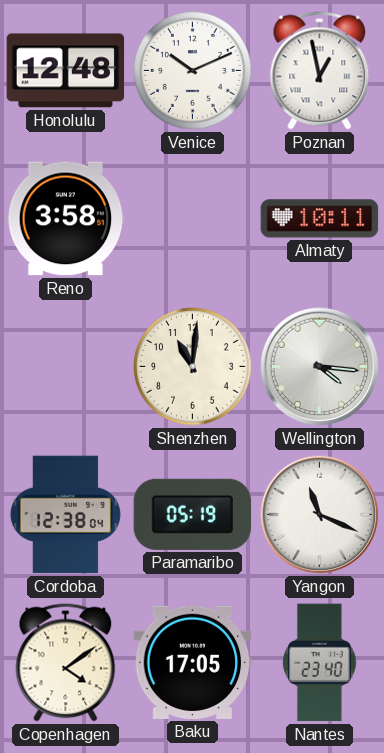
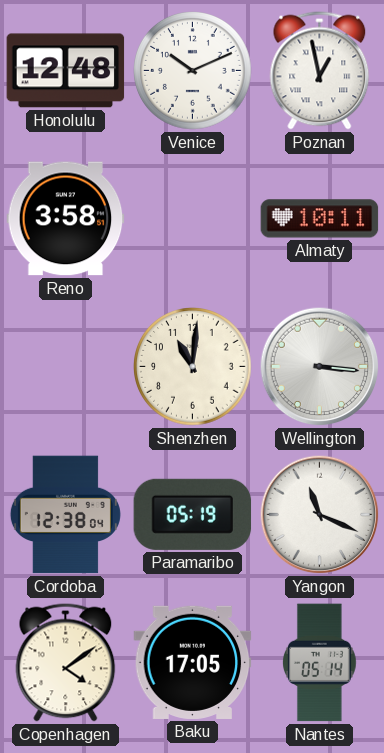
Wellington: 4:16 -> 3:16 (320, 367)
Nantes: 23:40 -> 05:14 (320, 663)
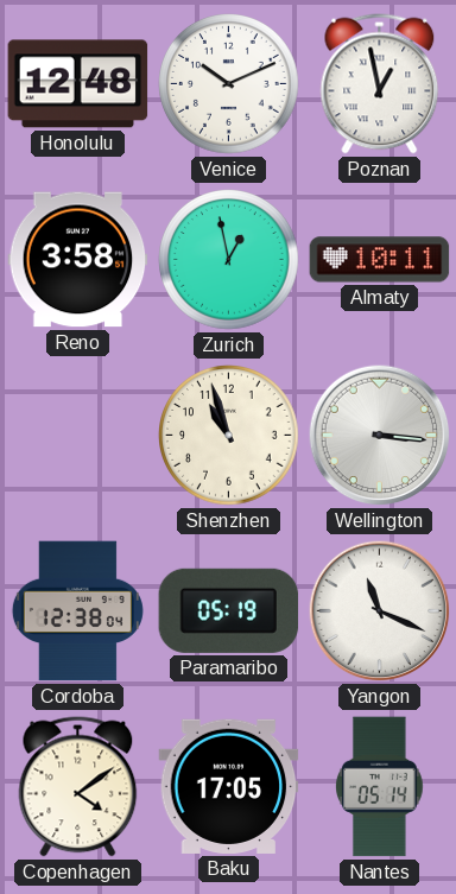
Zurich: none -> 12:58 (229, 260)
Shenzhen: 11:01 -> 10:57 (229, 436)
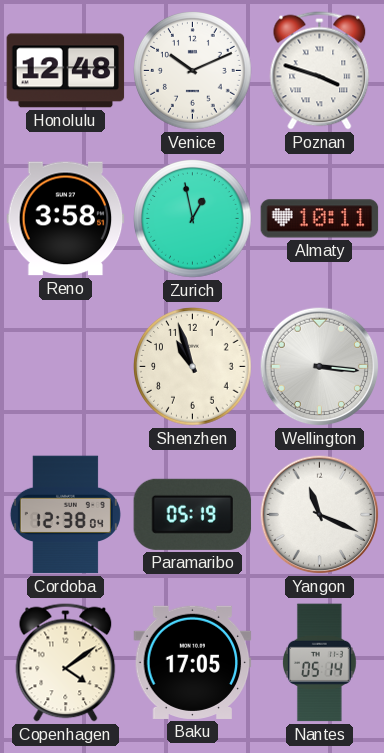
Poznan: 12:58 -> 3:48 (320, 71)
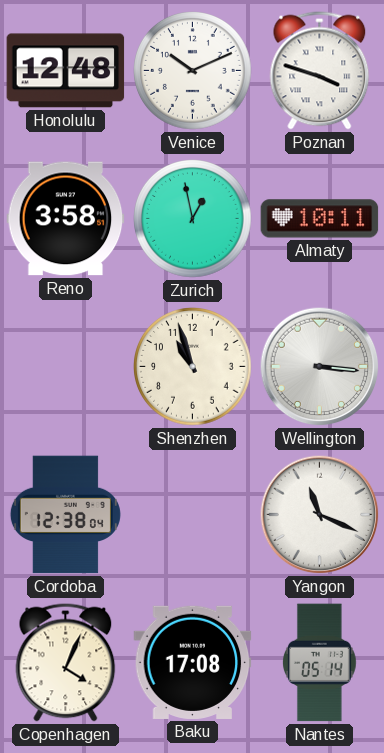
Paramaribo: 05:19 -> none (193, 514)
Copenhagen: 4:09 -> 4:04 (66, 663)
Baku: 17:05 -> 17:08 (193, 662)
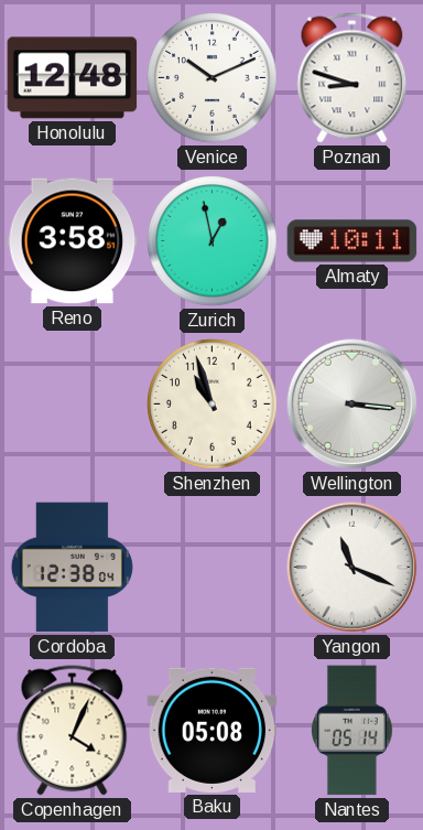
Poznan: 3:48 -> 8:48 (352, 78)
Baku: 17:08 -> 05:08 (213, 730)
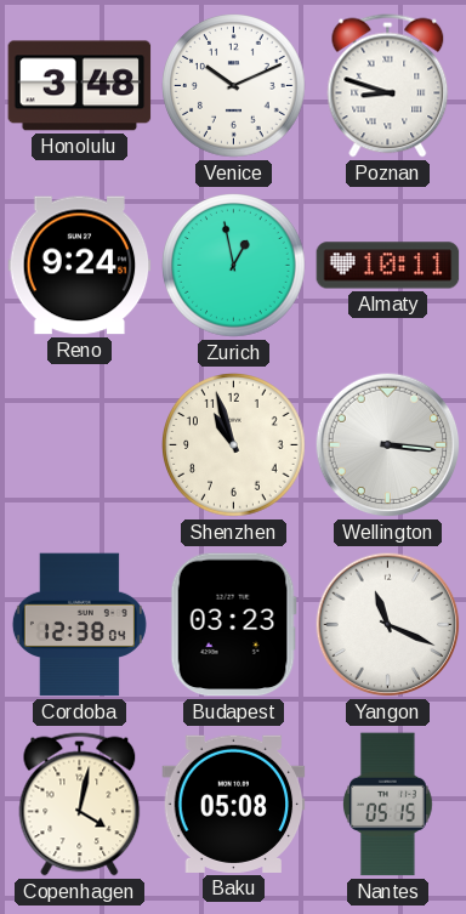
Honolulu: 12:48 -> 3:48 (80, 86)
Reno: 3:58 -> 9:24 (80, 266)
Budapest: none -> 03:23 (233, 625)
Copenhagen: 4:04 -> 4:02 (80, 805)
Nantes: 05:14 -> 05:15 (388, 805)
